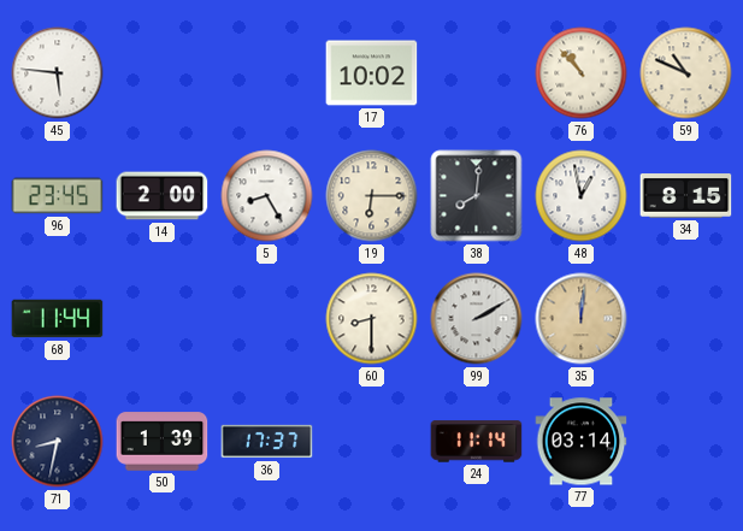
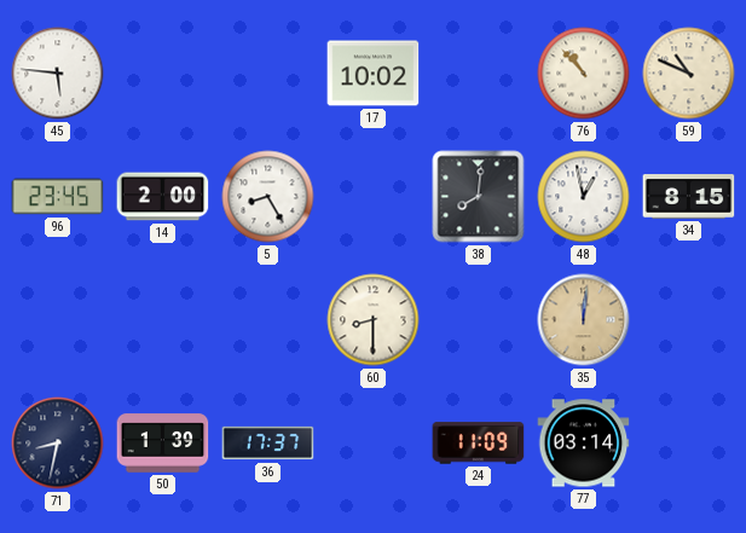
19: 6:15 -> none (372, 196)
68: 11:44 -> none (58, 319)
99: 2:10 -> none (477, 319)
24: 11:14 -> 11:09 (479, 444)
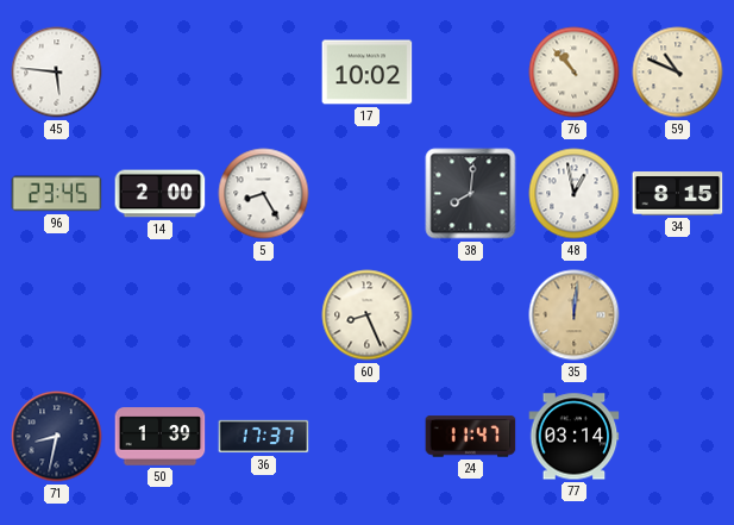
60: 8:30 -> 8:26 (368, 315)
24: 11:09 -> 11:47 (471, 437)
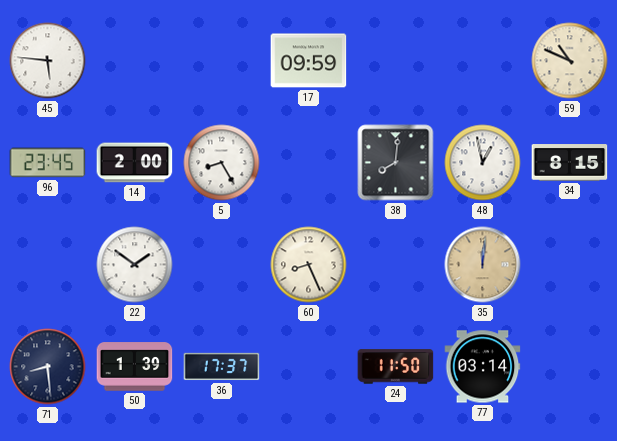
17: 10:02 -> 09:59 (309, 61)
76: 10:53 -> none (575, 73)
22: none -> 1:51 (135, 265)
71: 8:32 -> 8:29 (48, 367)
24: 11:47 -> 11:50 (396, 367)
